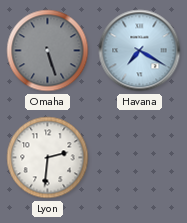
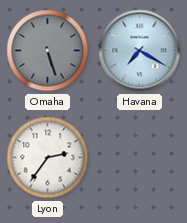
Lyon: 2:31 -> 2:36 (48, 158)
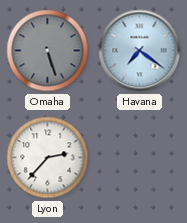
Havana: 7:20 -> 7:21 (140, 51)
Lyon: 2:36 -> 2:37 (48, 158)
